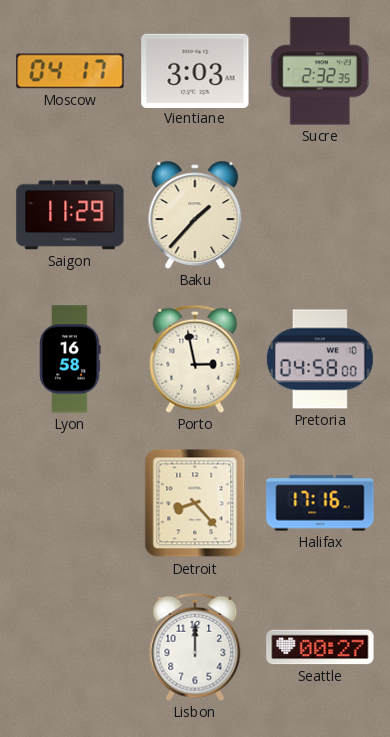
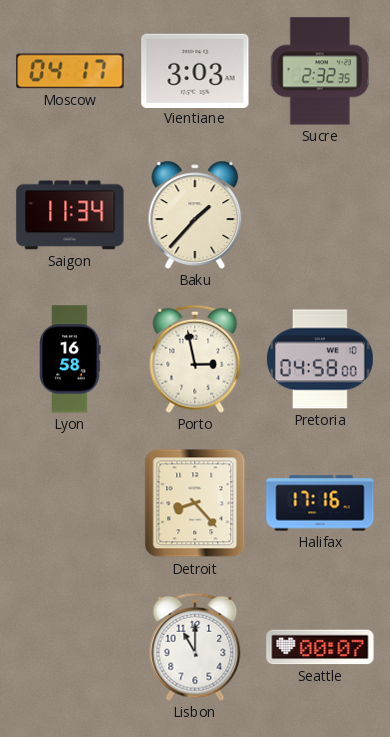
Saigon: 11:29 -> 11:34 (70, 215)
Lisbon: 12:00 -> 11:00 (195, 647)
Seattle: 00:27 -> 00:07 (320, 647)
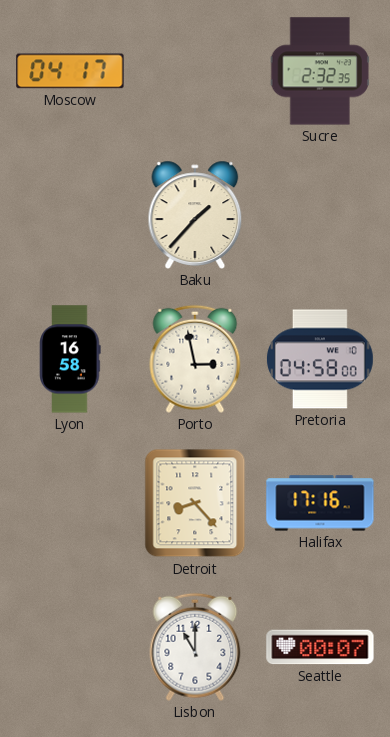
Vientiane: 3:03 -> none (195, 70)
Saigon: 11:34 -> none (70, 215)
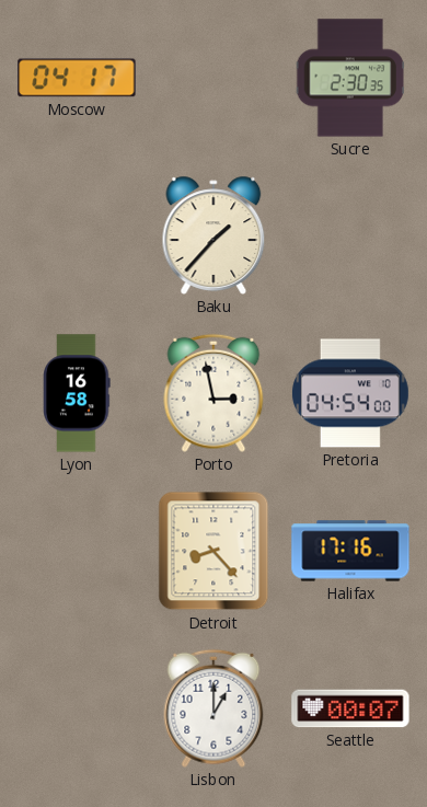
Sucre: 2:32 -> 2:30 (350, 78)
Pretoria: 04:58 -> 04:54 (350, 393)
Lisbon: 11:00 -> 1:00 (214, 708)
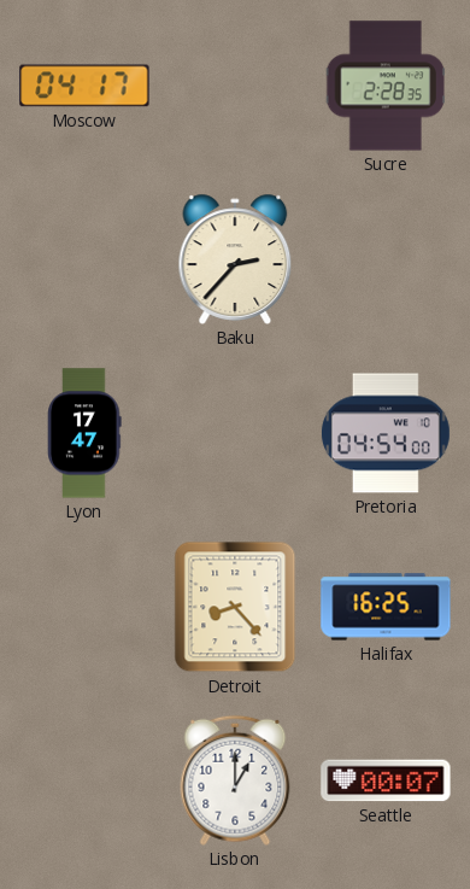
Sucre: 2:30 -> 2:28 (386, 86)
Baku: 1:37 -> 2:37 (235, 259)
Lyon: 16:58 -> 17:47 (84, 433)
Porto: 2:58 -> none (214, 393)
Halifax: 17:16 -> 16:25 (386, 607)
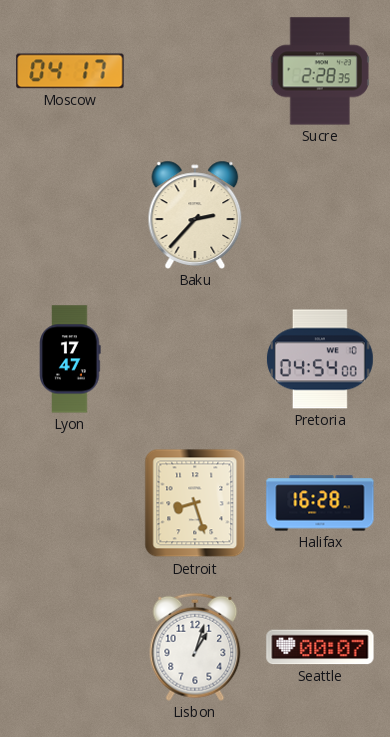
Detroit: 8:23 -> 8:27 (195, 503)
Halifax: 16:25 -> 16:28 (320, 503)
Lisbon: 1:00 -> 1:03 (195, 647)
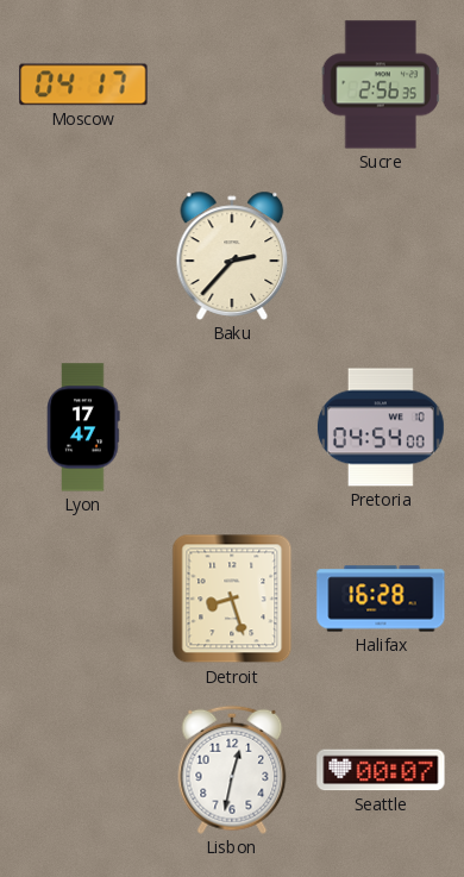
Sucre: 2:28 -> 2:56 (381, 84)
Lisbon: 1:03 -> 12:32 (232, 770)
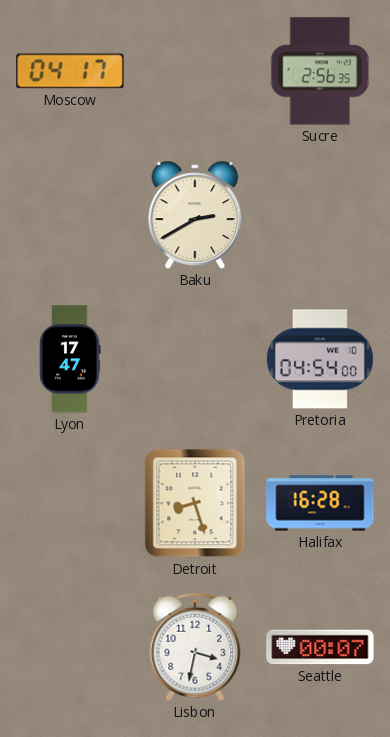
Baku: 2:37 -> 2:40 (195, 215)
Lisbon: 12:32 -> 3:32 (195, 647)
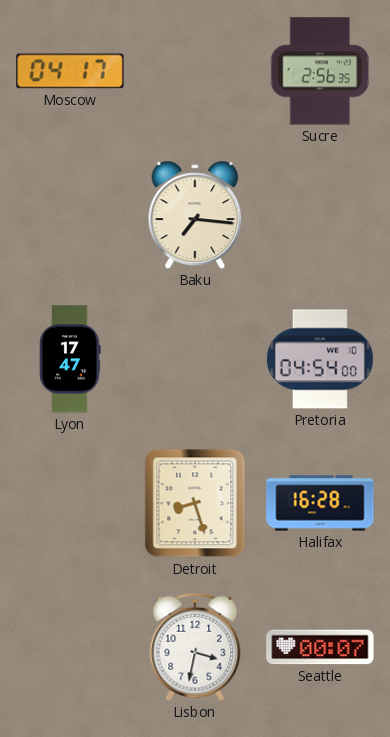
Baku: 2:40 -> 7:16 (195, 215)
